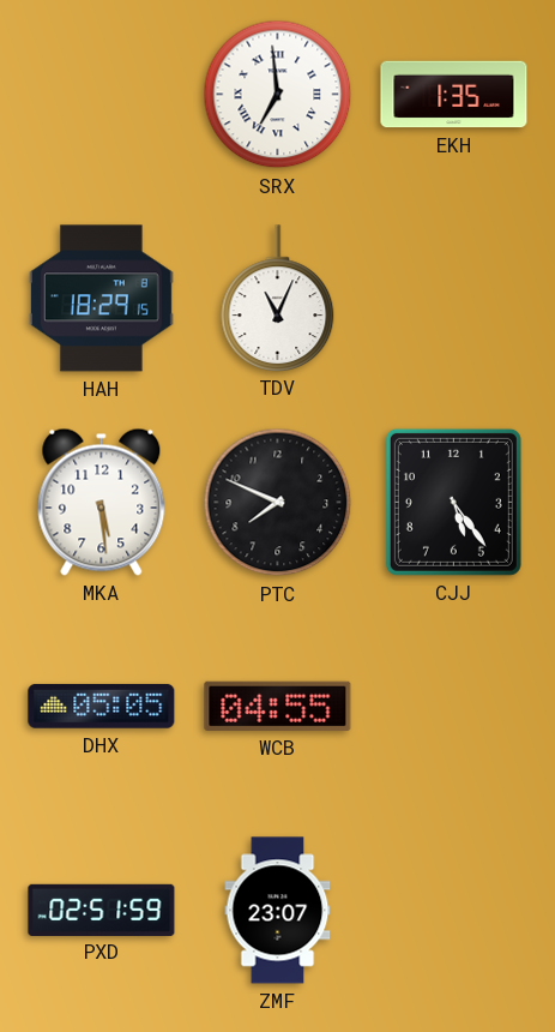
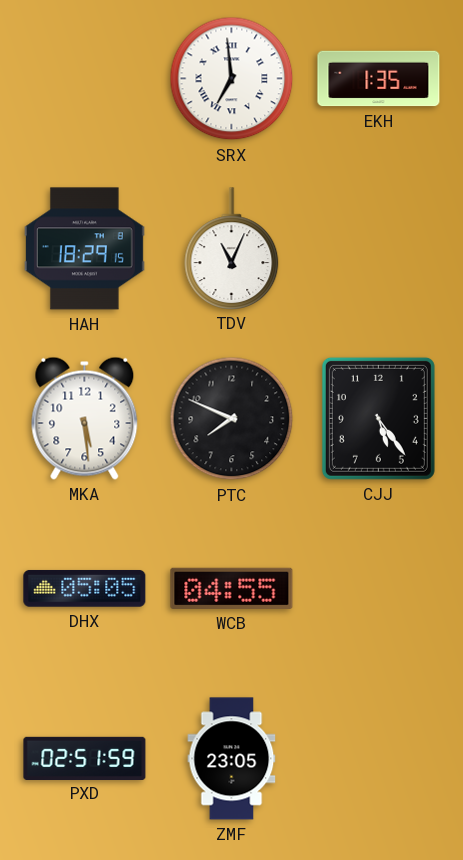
ZMF: 23:07 -> 23:05 (232, 759)
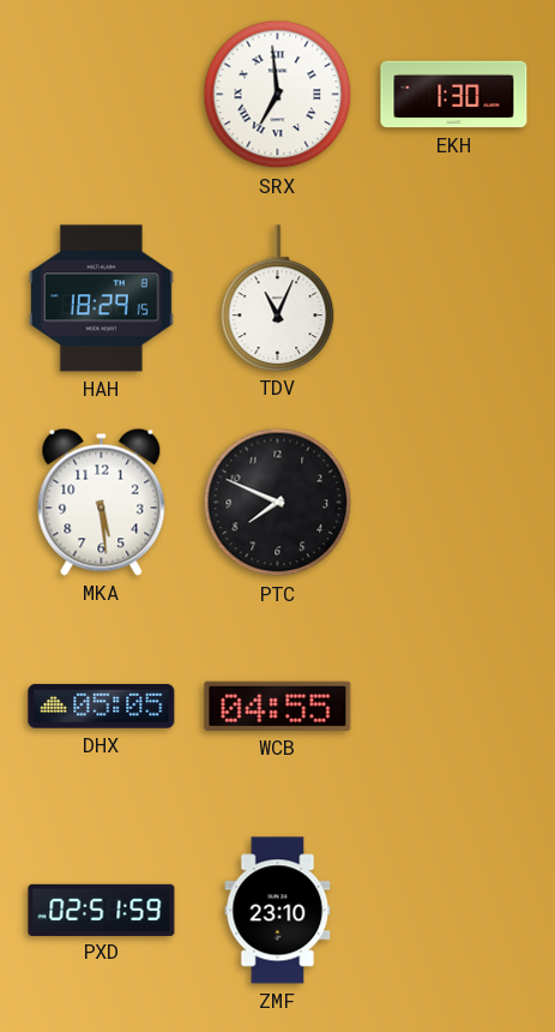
EKH: 1:35 -> 1:30 (454, 95)
CJJ: 5:24 -> none (378, 418)
ZMF: 23:05 -> 23:10 (278, 911)
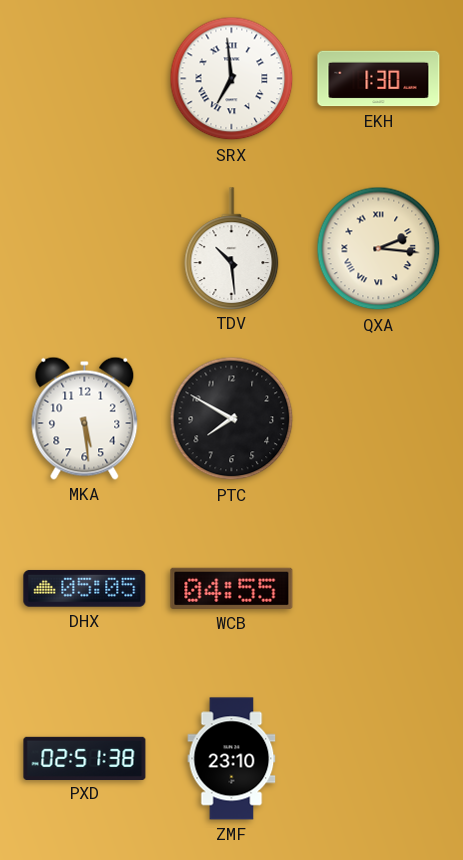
HAH: 18:29 -> none (101, 299)
TDV: 11:04 -> 10:29 (232, 248)
QXA: none -> 2:16 (379, 249)
PTC: 7:49 -> 7:50 (232, 419)
PXD: 02:51:59 -> 02:51:38 (85, 758)
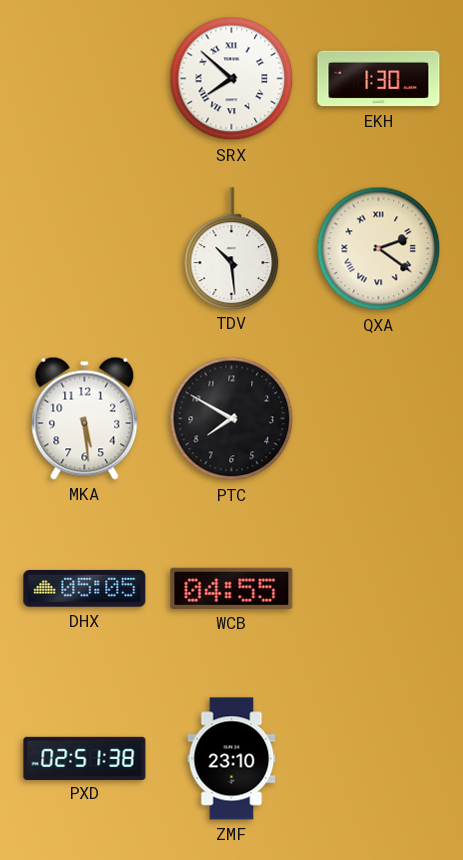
SRX: 6:59 -> 7:52 (232, 79)
QXA: 2:16 -> 2:21 (379, 249)
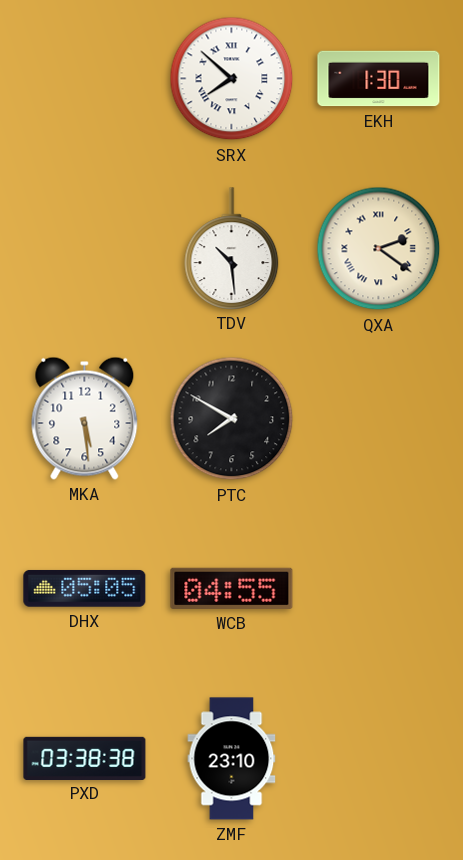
PXD: 02:51 -> 03:38 (85, 758)
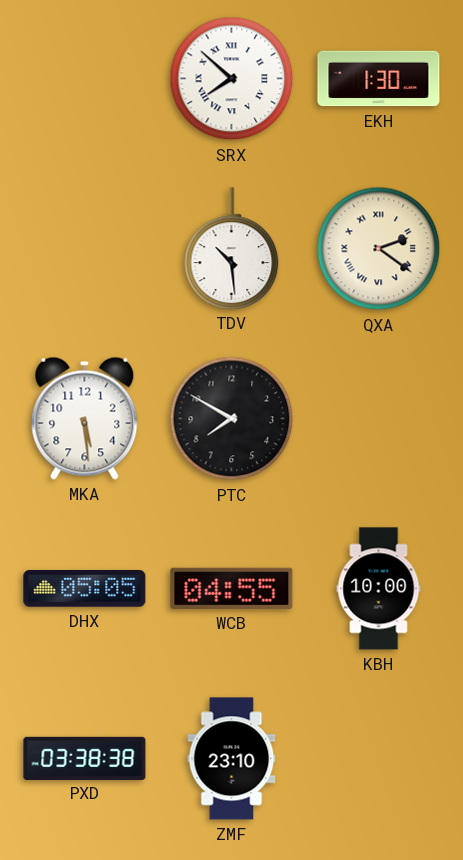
KBH: none -> 10:00 (379, 589)
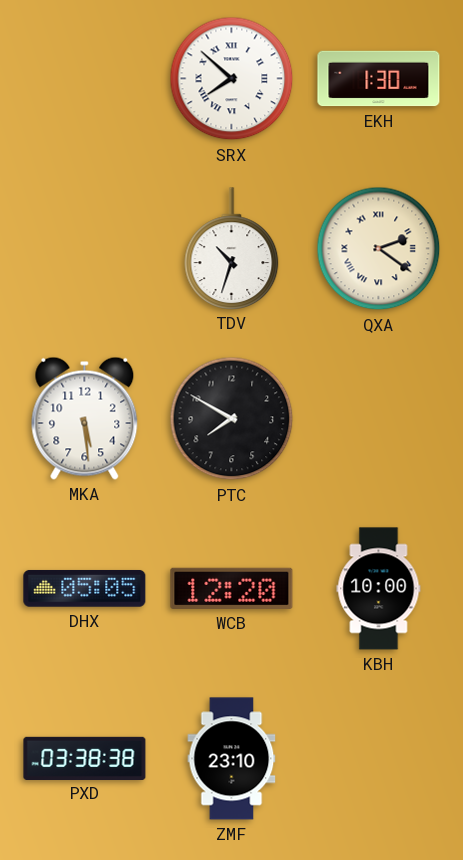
TDV: 10:29 -> 10:33 (232, 248)
WCB: 04:55 -> 12:20 (232, 588)
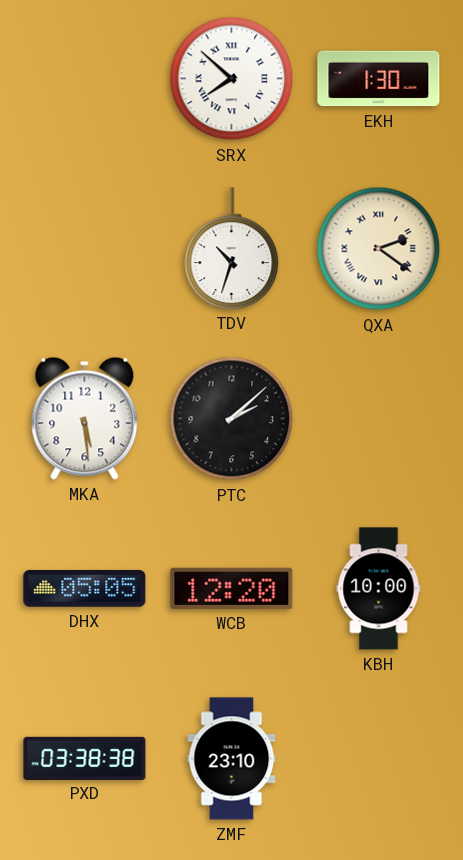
PTC: 7:50 -> 2:08 (232, 419)
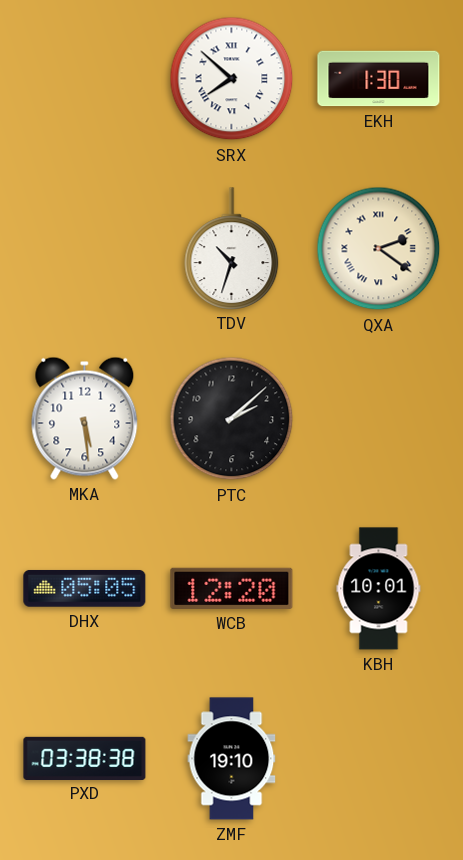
KBH: 10:00 -> 10:01 (379, 589)
ZMF: 23:10 -> 19:10 (232, 759)
